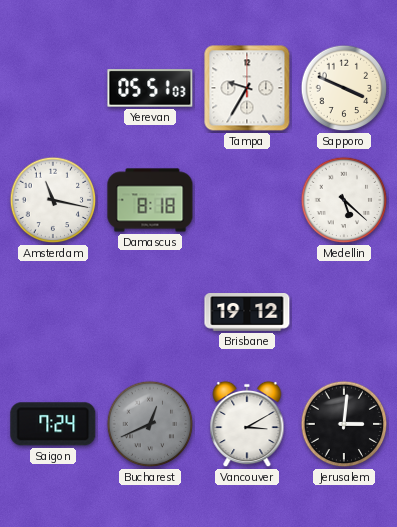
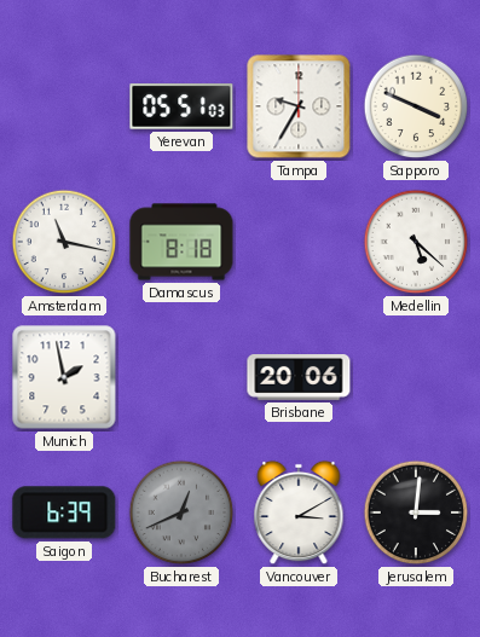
Munich: none -> 1:58 (64, 377)
Brisbane: 19:12 -> 20:06 (299, 378)
Saigon: 7:24 -> 6:39 (64, 513)
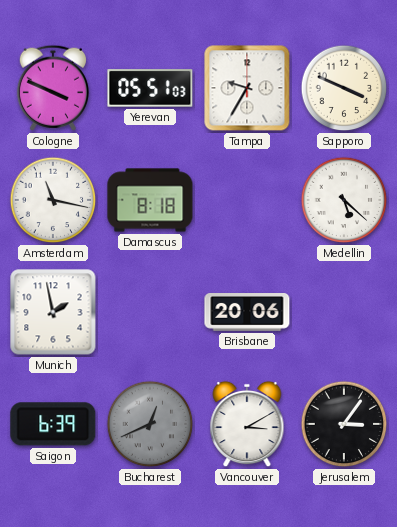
Cologne: none -> 3:49 (52, 88)
Jerusalem: 3:01 -> 3:06 (344, 424)
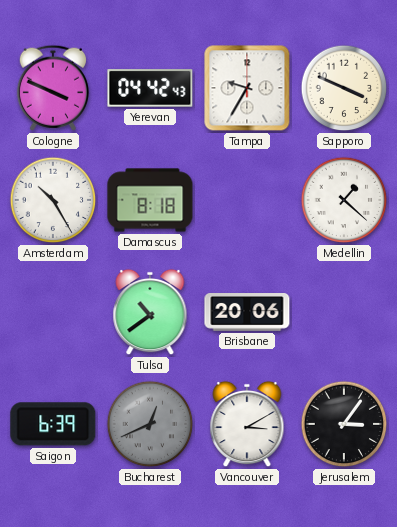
Yerevan: 05:51 -> 04:42 (150, 88)
Amsterdam: 11:17 -> 10:25 (53, 200)
Medellin: 5:22 -> 1:22 (344, 200)
Munich: 1:58 -> none (53, 312)
Tulsa: none -> 10:39 (150, 312)
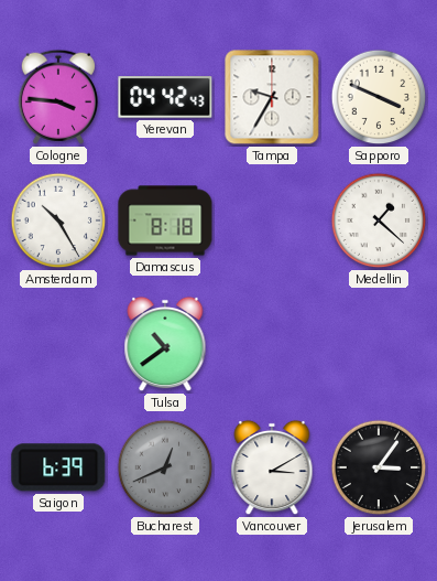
Cologne: 3:49 -> 3:46 (57, 97)
Brisbane: 20:06 -> none (247, 313)
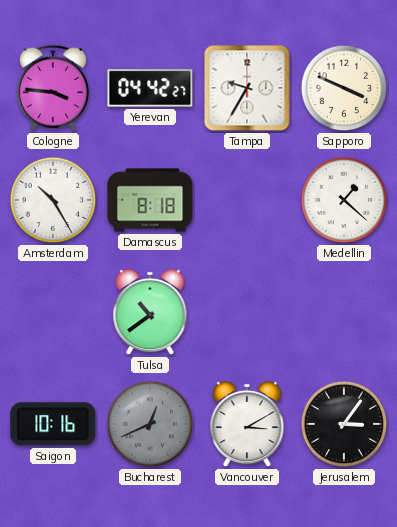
Yerevan: 04:42:43 -> 04:42:27 (150, 88)
Saigon: 6:39 -> 10:16 (53, 424)
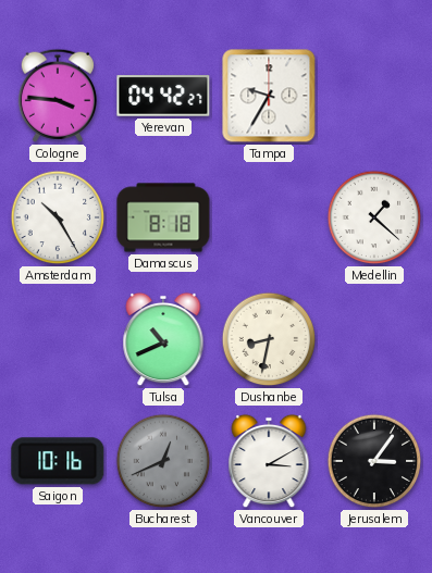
Sapporo: 3:49 -> none (344, 88)
Tulsa: 10:39 -> 10:41 (163, 339)
Dushanbe: none -> 8:32 (269, 339)
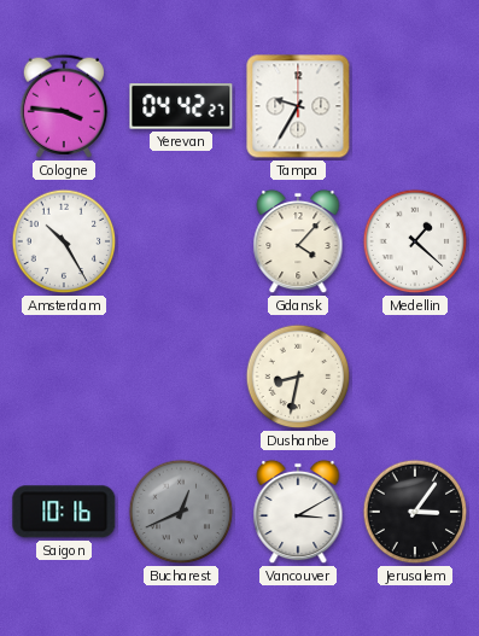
Damascus: 8:18 -> none (163, 217)
Gdansk: none -> 4:07 (298, 241)
Tulsa: 10:41 -> none (163, 339)
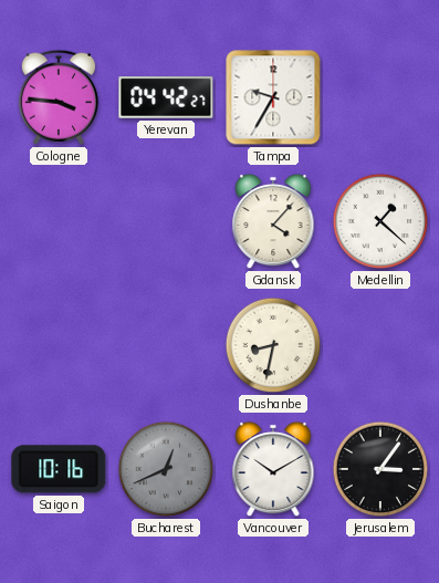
Amsterdam: 10:25 -> none (64, 241)
Vancouver: 3:10 -> 10:10 (273, 469)
